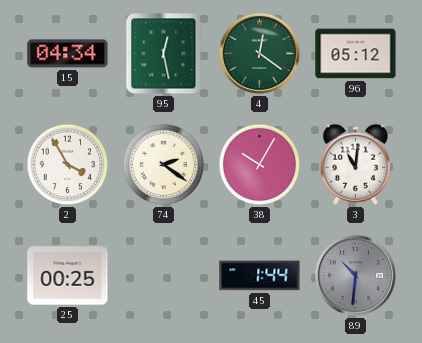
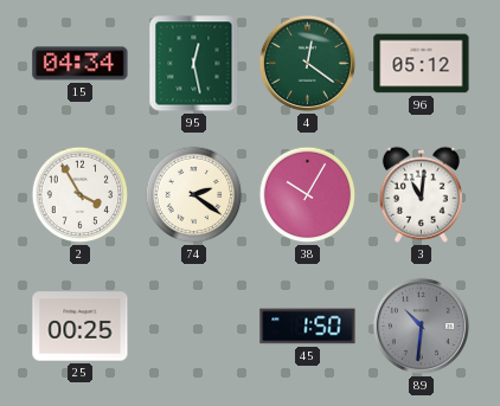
45: 1:44 -> 1:50 (308, 327)
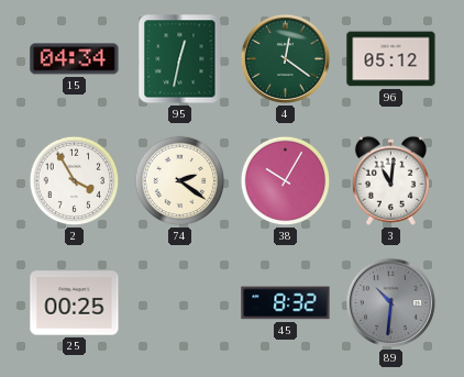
95: 12:28 -> 12:32 (180, 59)
45: 1:50 -> 8:32 (286, 303)
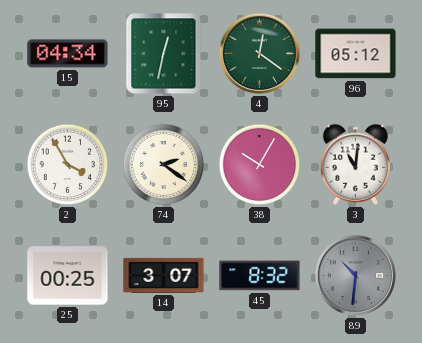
14: none -> 3:07 (164, 275)
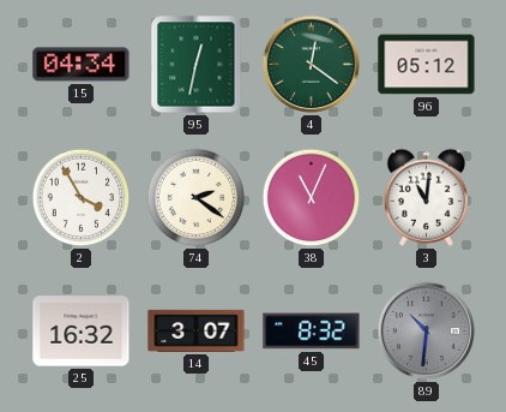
38: 10:05 -> 11:04 (312, 198)
25: 00:25 -> 16:32 (82, 332)
